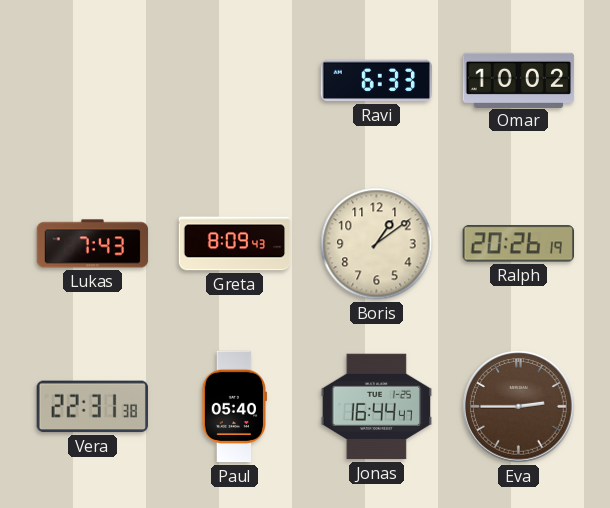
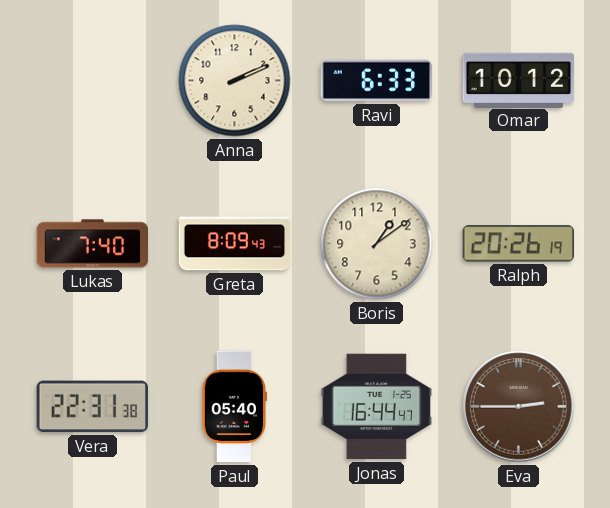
Anna: none -> 2:11 (235, 81)
Omar: 10:02 -> 10:12 (519, 80)
Lukas: 7:43 -> 7:40 (93, 244)
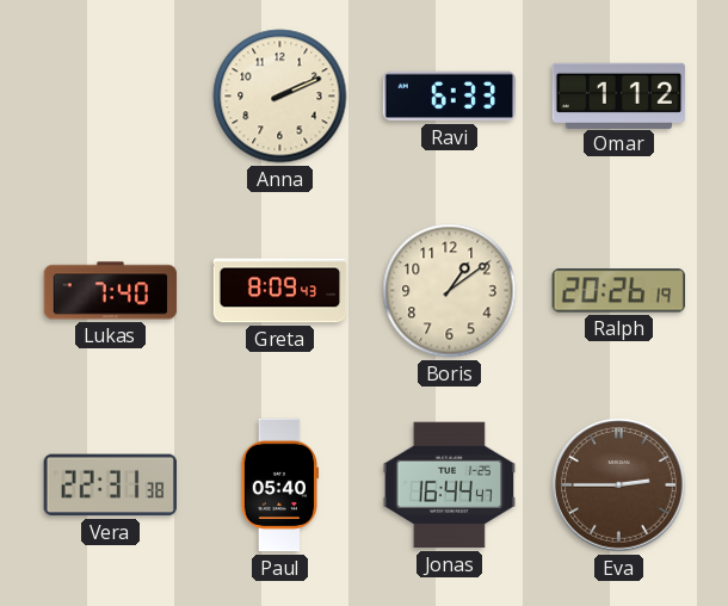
Omar: 10:12 -> 1:12 (619, 95)
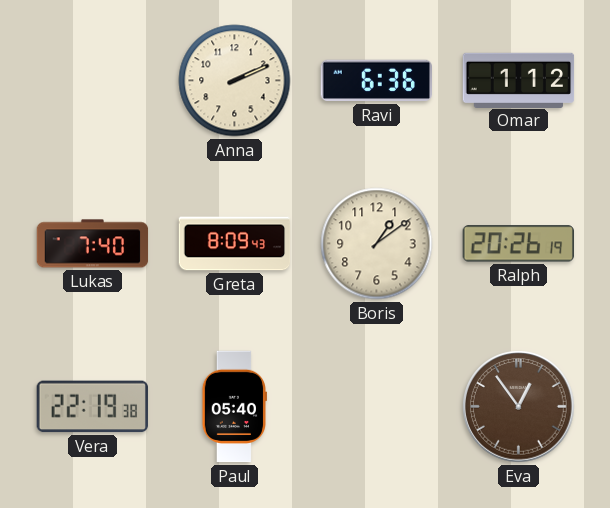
Ravi: 6:33 -> 6:36 (376, 81)
Vera: 22:31 -> 22:19 (92, 407)
Jonas: 16:44 -> none (450, 486)
Eva: 2:45 -> 12:54 (519, 407)
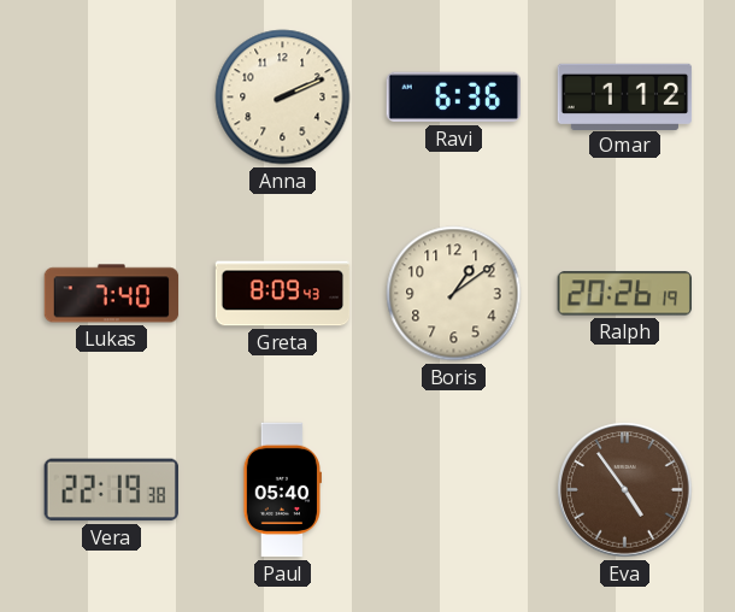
Eva: 12:54 -> 4:54 (625, 490)
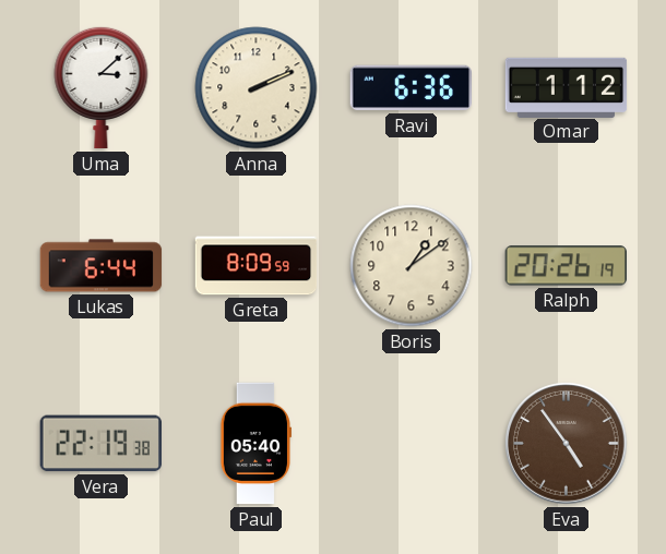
Uma: none -> 3:08 (102, 87)
Lukas: 7:40 -> 6:44 (102, 266)
Greta: 8:09:43 -> 8:09:59 (257, 266)
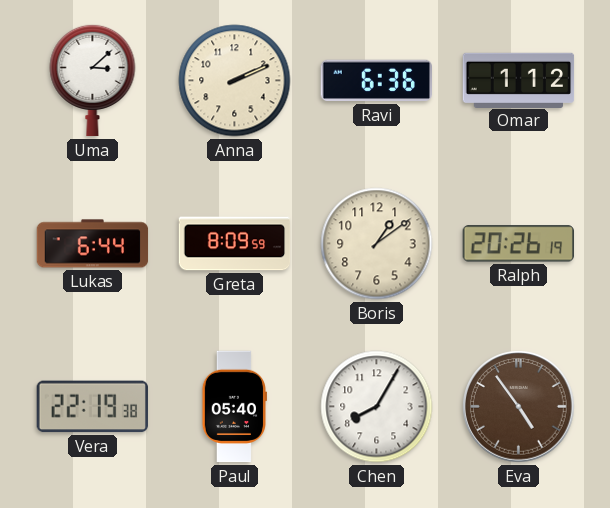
Chen: none -> 8:05 (377, 407)
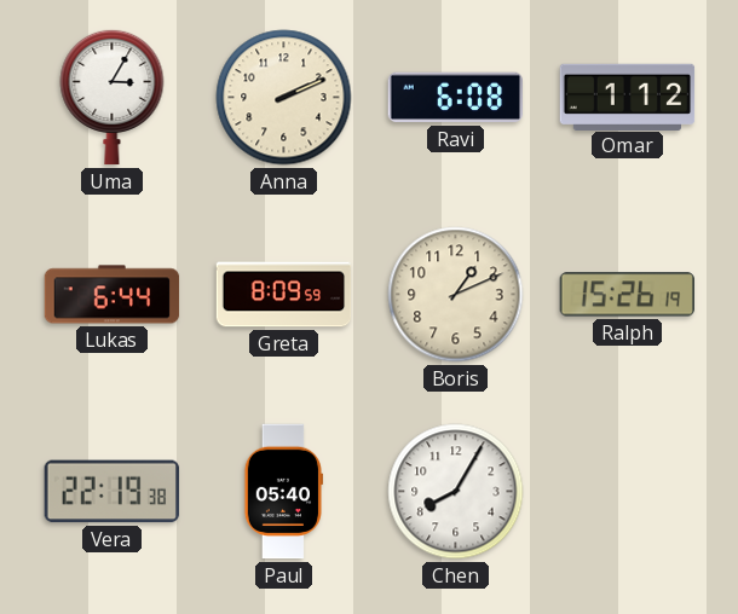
Uma: 3:08 -> 3:05 (113, 97)
Ravi: 6:36 -> 6:08 (455, 98)
Boris: 1:09 -> 1:11 (456, 295)
Ralph: 20:26 -> 15:26 (627, 295)
Eva: 4:54 -> none (519, 407)
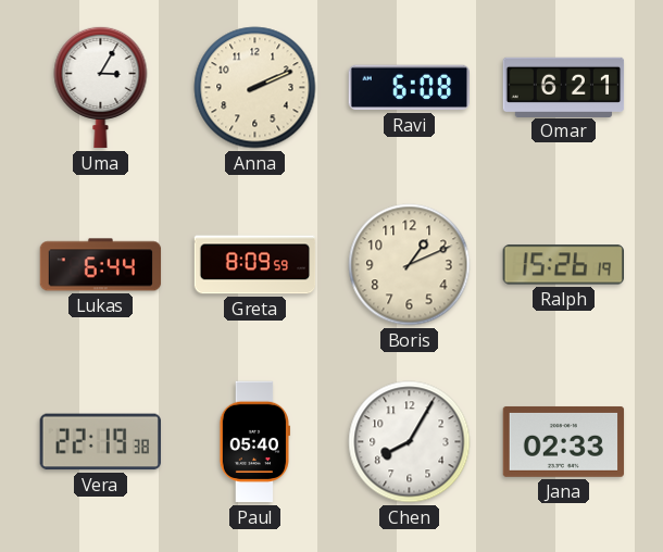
Omar: 1:12 -> 6:21 (564, 87)
Jana: none -> 02:33 (564, 441)
